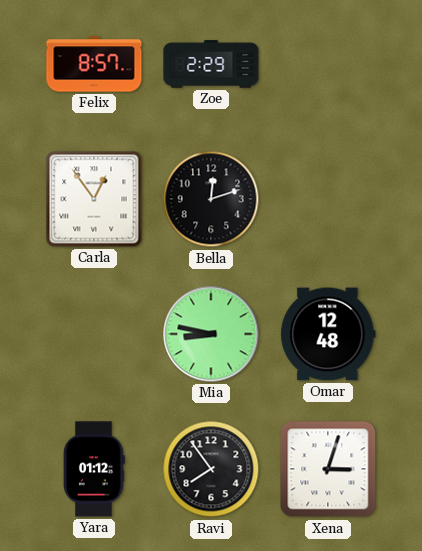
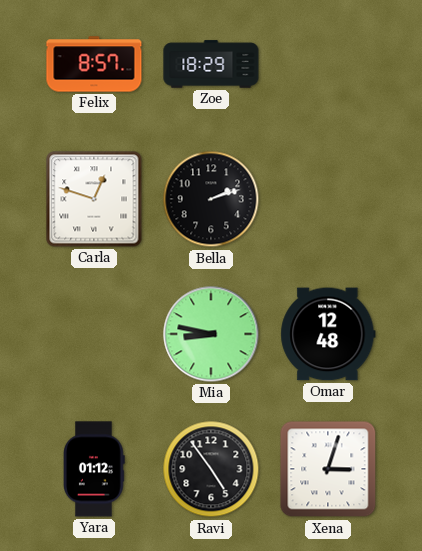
Zoe: 2:29 -> 18:29 (211, 64)
Carla: 12:54 -> 12:48 (94, 199)
Bella: 12:12 -> 2:12 (211, 199)
Ravi: 7:54 -> 4:54 (211, 469)
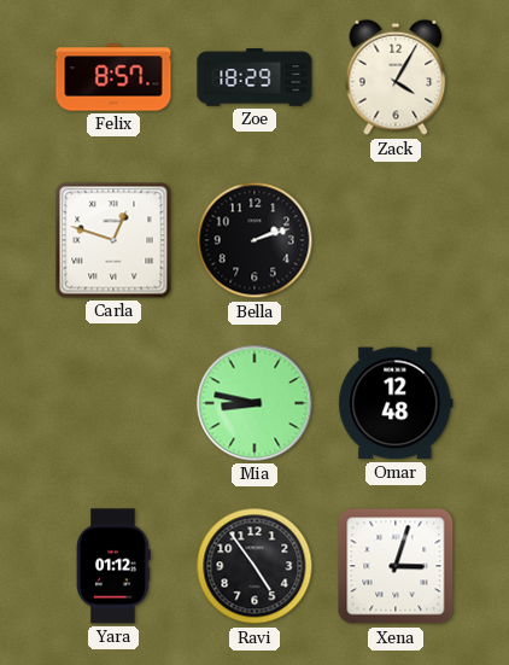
Zack: none -> 4:05 (396, 77)
